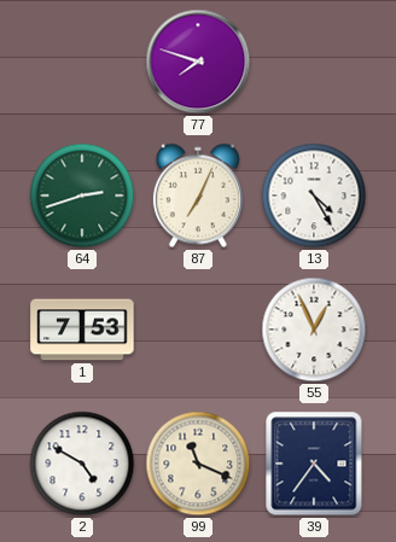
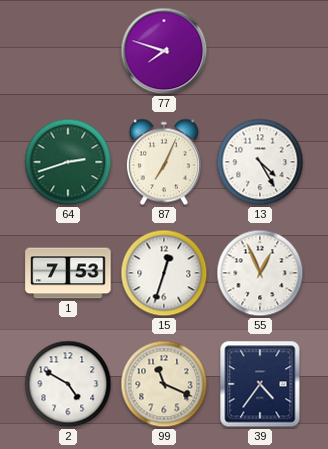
15: none -> 12:33 (164, 273)
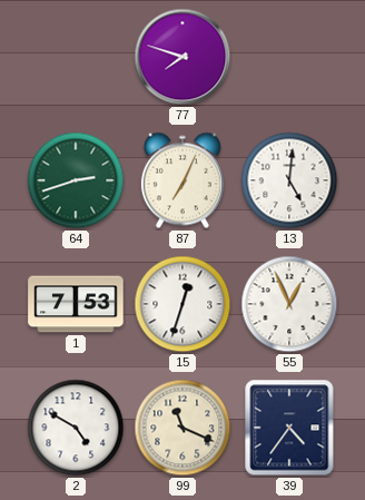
13: 4:25 -> 5:01 (289, 180)
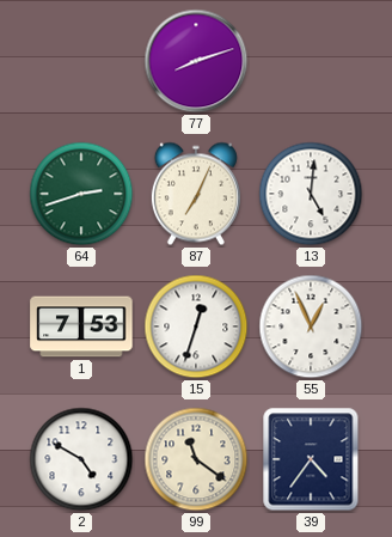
77: 7:48 -> 8:12 (196, 61)
99: 11:19 -> 11:21 (196, 459)
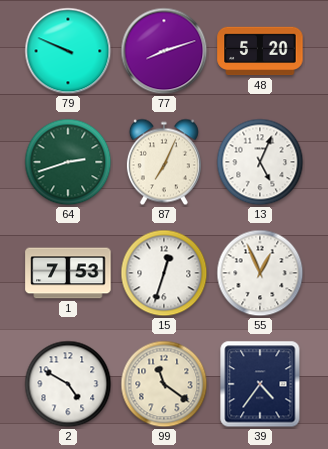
79: none -> 9:49 (68, 51)
48: none -> 5:20 (260, 51)
13: 5:01 -> 5:04 (260, 162)
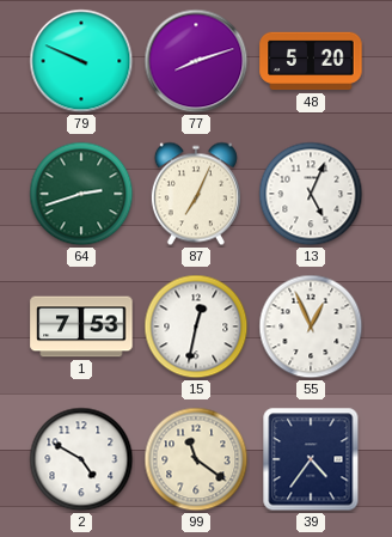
15: 12:33 -> 12:32 (196, 327)
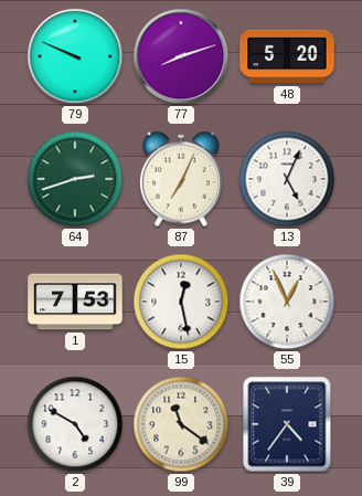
15: 12:32 -> 12:28 (181, 302)
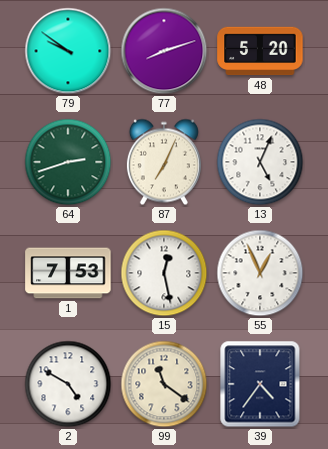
79: 9:49 -> 9:51 (68, 51)
